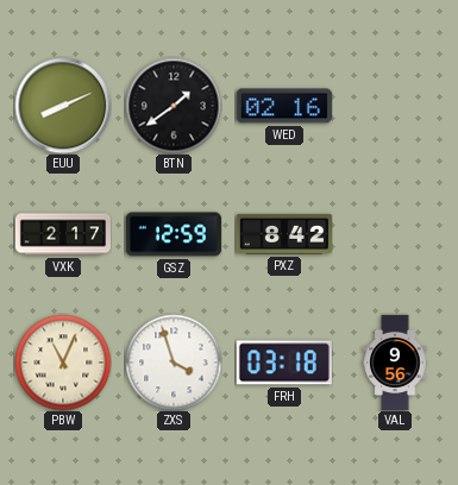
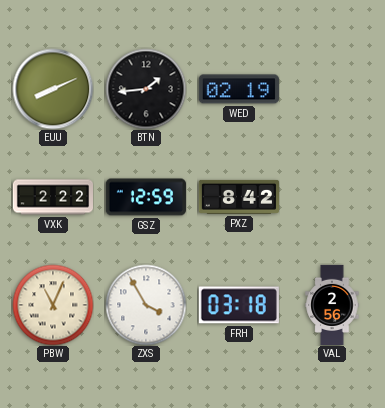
BTN: 1:39 -> 1:44 (146, 89)
WED: 02:16 -> 02:19 (239, 89)
VXK: 2:17 -> 2:22 (52, 197)
ZXS: 3:57 -> 3:55 (146, 305)
VAL: 9:56 -> 2:56 (332, 304)
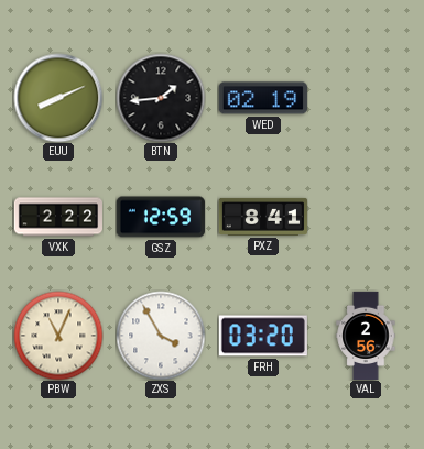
PXZ: 8:42 -> 8:41 (262, 217)
FRH: 03:18 -> 03:20 (263, 336)
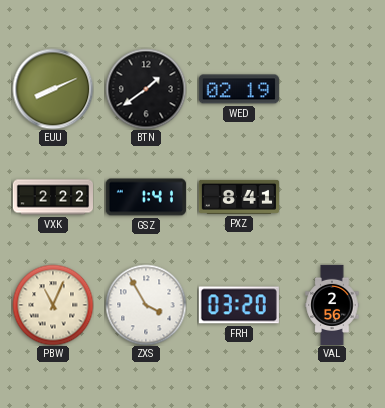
BTN: 1:44 -> 1:39 (146, 89)
GSZ: 12:59 -> 1:41 (145, 197)
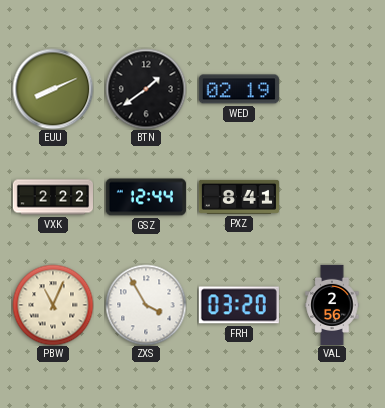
GSZ: 1:41 -> 12:44 (145, 197)
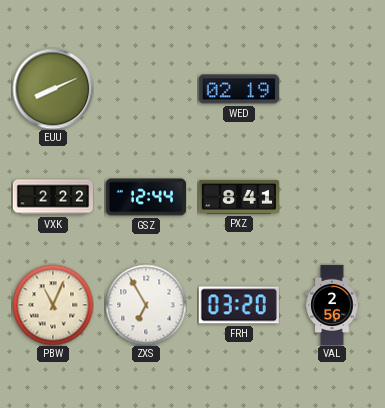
BTN: 1:39 -> none (146, 89)
ZXS: 3:55 -> 6:55 (146, 305)
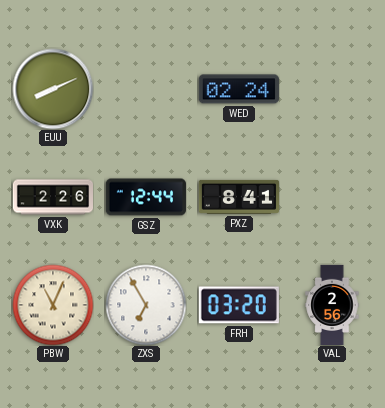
WED: 02:19 -> 02:24 (239, 89)
VXK: 2:22 -> 2:26 (52, 197)
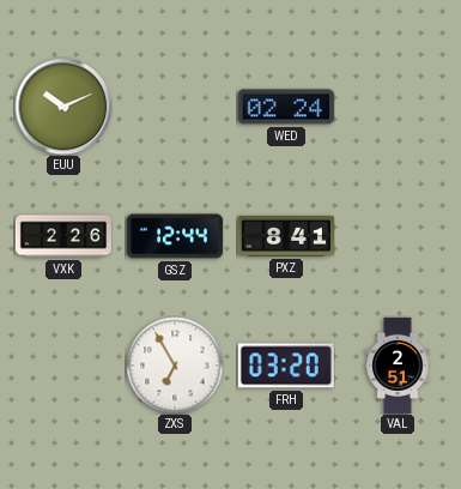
EUU: 8:11 -> 10:11 (63, 107)
PBW: 11:04 -> none (53, 305)
VAL: 2:56 -> 2:51 (398, 364)
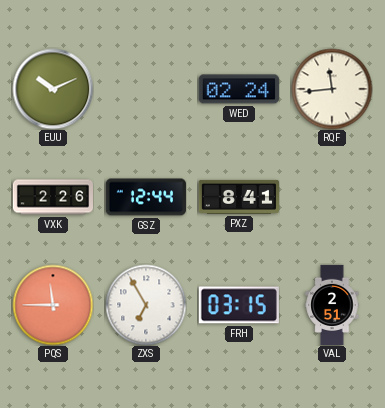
RQF: none -> 11:44 (332, 89)
PQS: none -> 11:45 (53, 305)
FRH: 03:20 -> 03:15 (239, 305)
